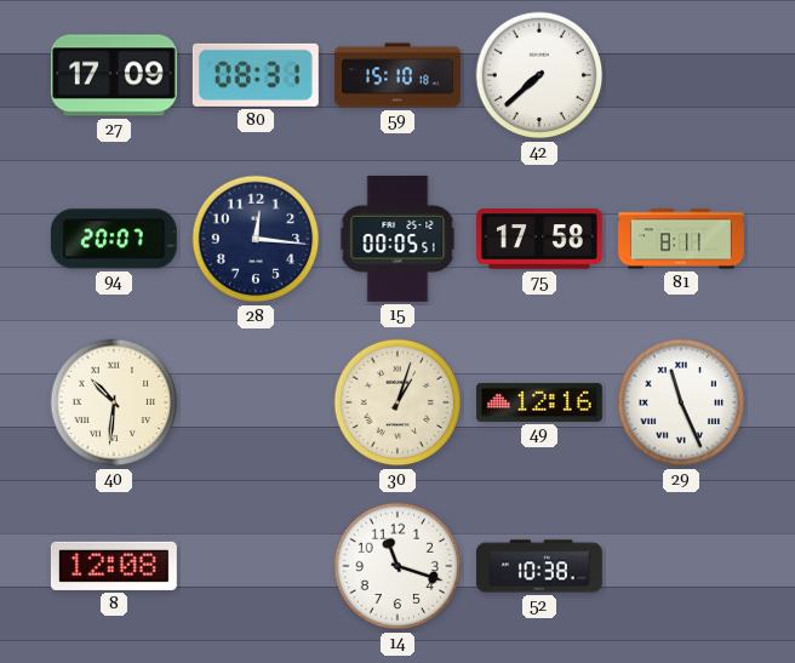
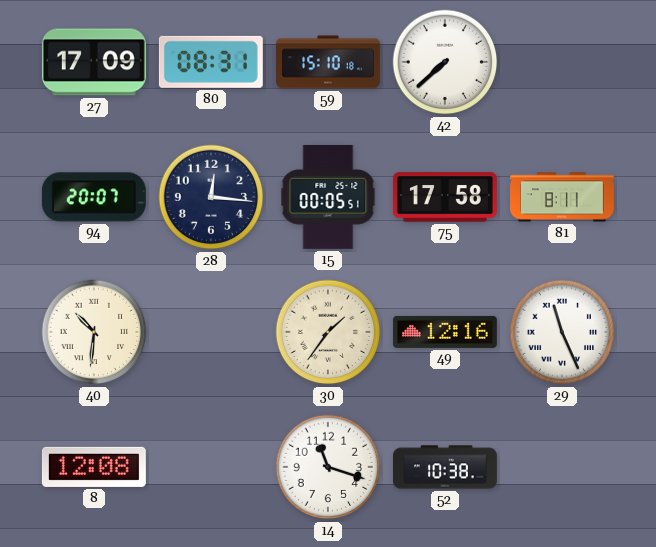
30: 1:03 -> 1:36 (328, 332)
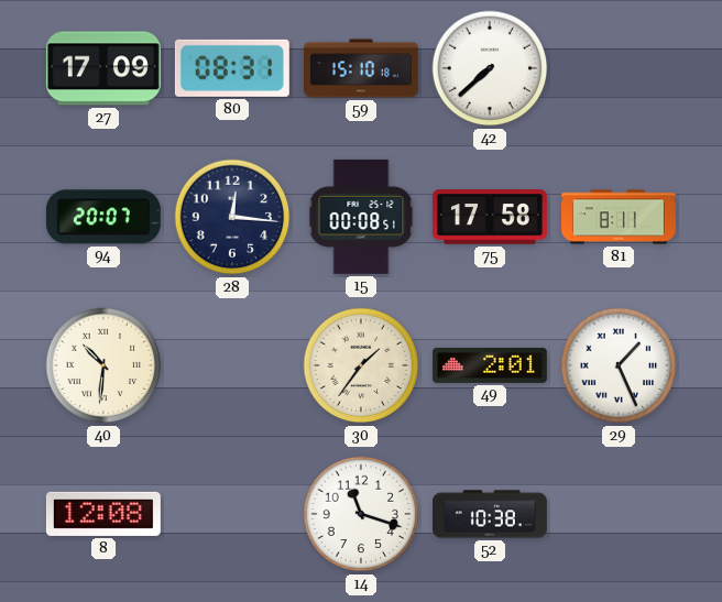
15: 00:05 -> 00:08 (361, 217)
49: 12:16 -> 2:01 (490, 365)
29: 11:26 -> 1:26 (619, 365)
